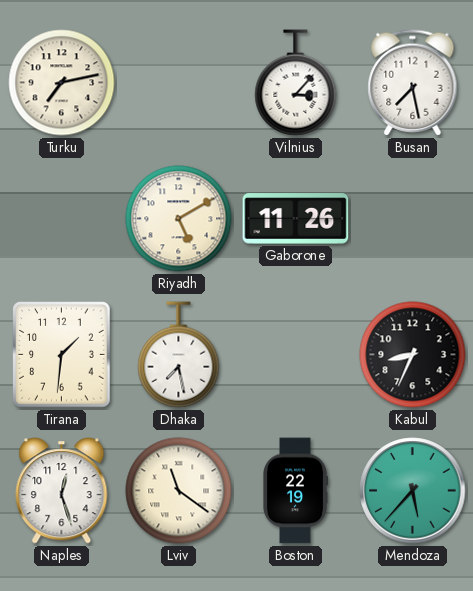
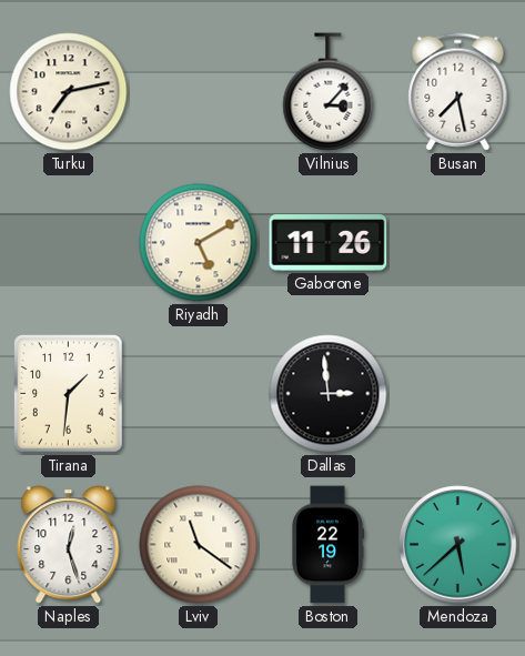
Dhaka: 7:28 -> none (179, 355)
Dallas: none -> 2:59 (329, 394)
Kabul: 8:34 -> none (413, 355)
Mendoza: 5:37 -> 5:38 (458, 545)
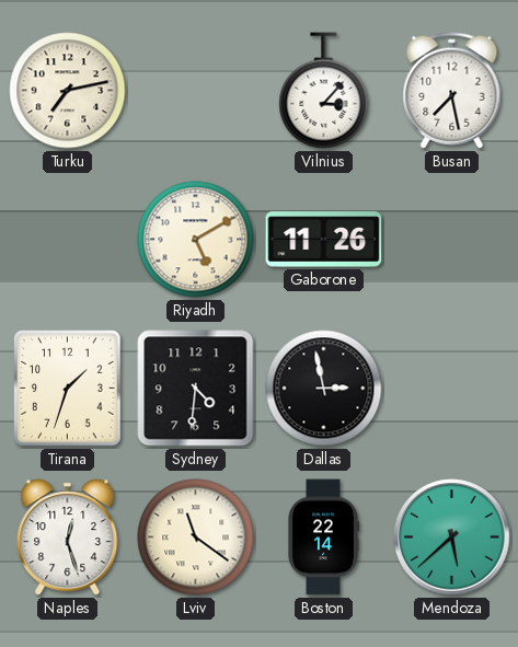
Tirana: 1:31 -> 1:33 (68, 389)
Sydney: none -> 4:31 (196, 389)
Dallas: 2:59 -> 2:58 (324, 389)
Boston: 22:19 -> 22:14 (324, 538)
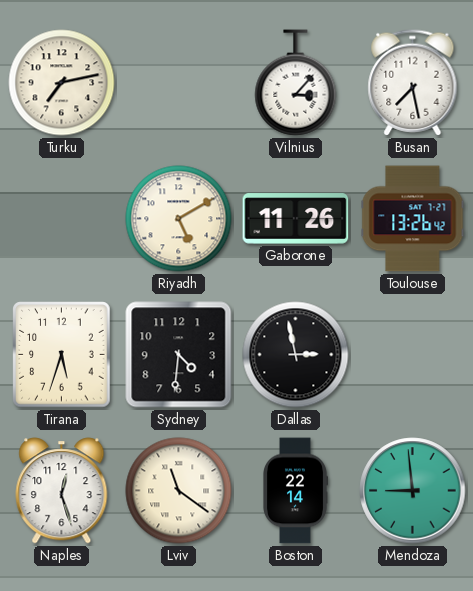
Toulouse: none -> 13:26 (413, 219)
Tirana: 1:33 -> 5:33 (62, 355)
Mendoza: 5:38 -> 8:59 (413, 491)
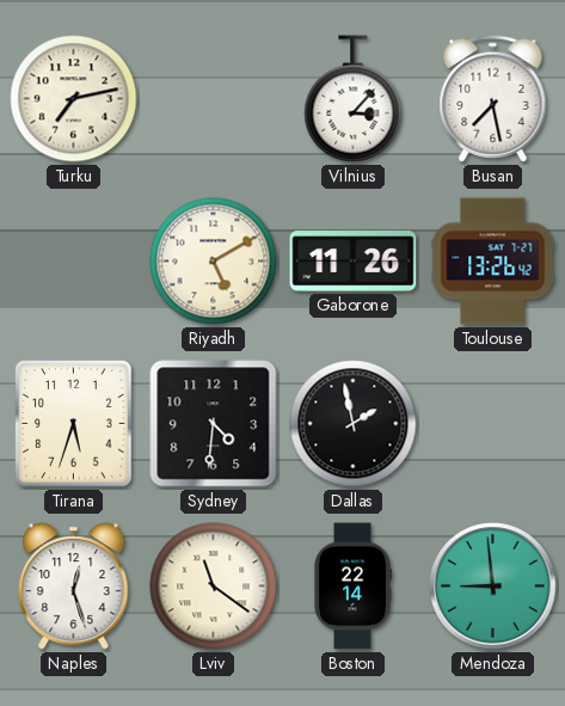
Dallas: 2:58 -> 1:58 (354, 424)
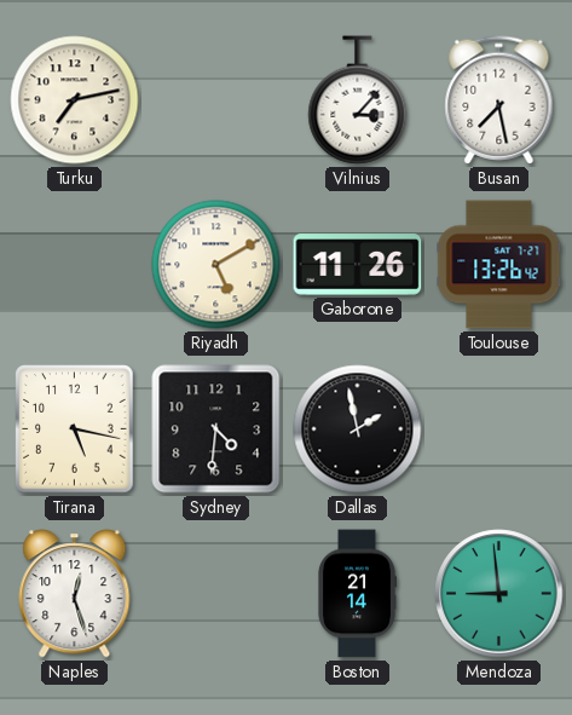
Tirana: 5:33 -> 5:17 (75, 429)
Lviv: 11:21 -> none (214, 587)
Boston: 22:14 -> 21:14 (358, 594)
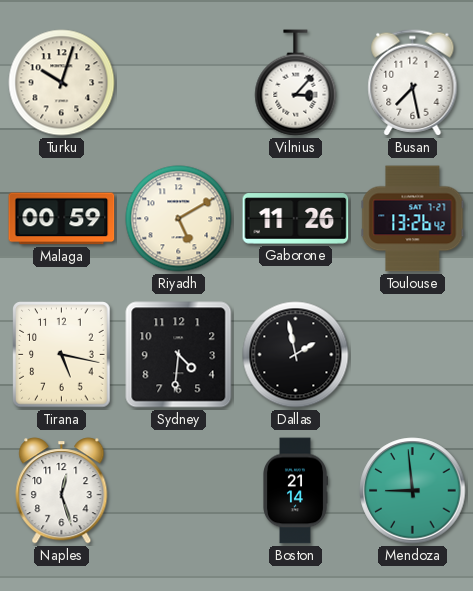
Turku: 7:13 -> 10:03 (62, 83)
Malaga: none -> 00:59 (62, 219)
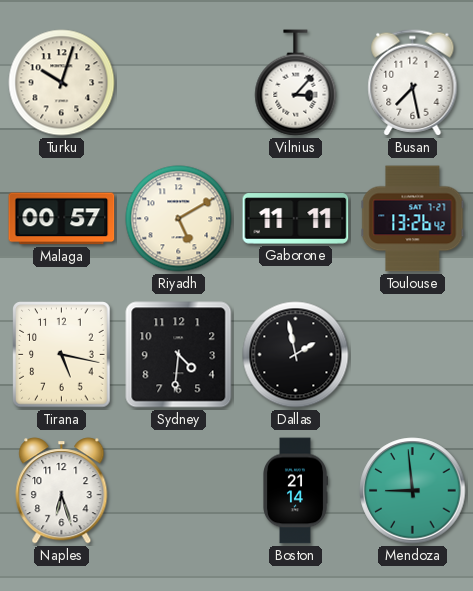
Malaga: 00:59 -> 00:57 (62, 219)
Gaborone: 11:26 -> 11:11 (296, 219)
Naples: 12:27 -> 6:27 (62, 491)
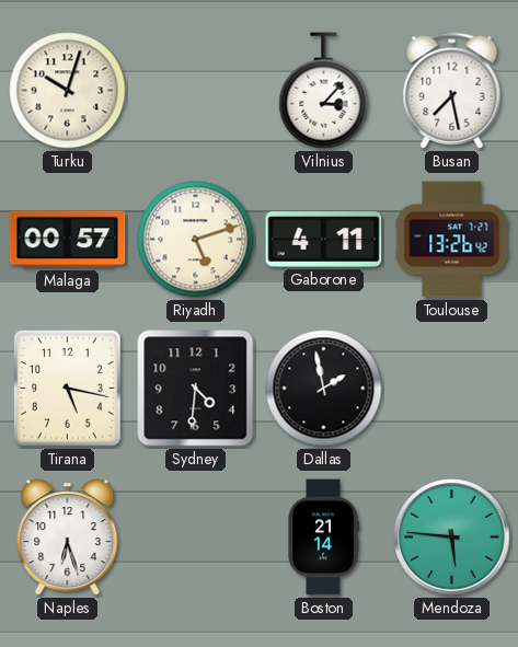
Riyadh: 5:10 -> 5:12 (196, 240)
Gaborone: 11:11 -> 4:11 (324, 240)
Mendoza: 8:59 -> 5:46 (452, 538)
